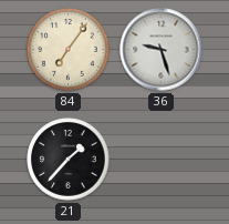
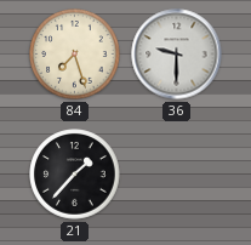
84: 7:06 -> 7:27 (75, 55)
36: 9:27 -> 9:30 (177, 55)
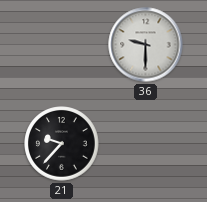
84: 7:27 -> none (75, 55)
21: 1:37 -> 9:37 (62, 144)
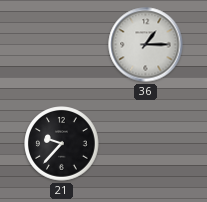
36: 9:30 -> 1:15 (146, 45)
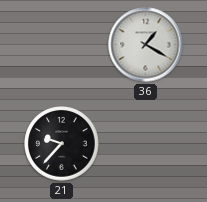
36: 1:15 -> 1:20 (146, 45)
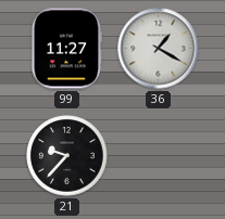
99: none -> 11:27 (67, 49)
